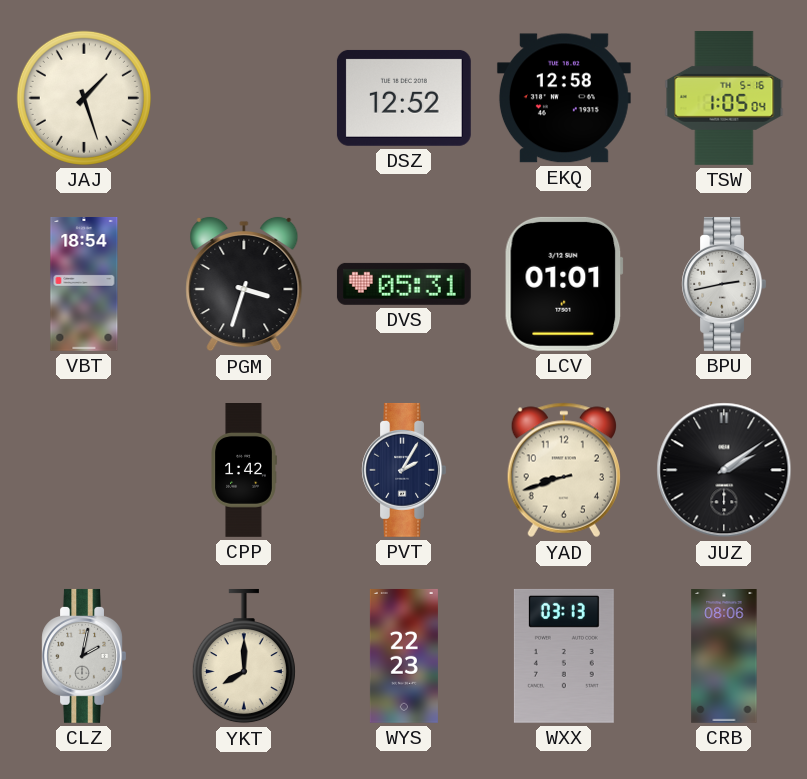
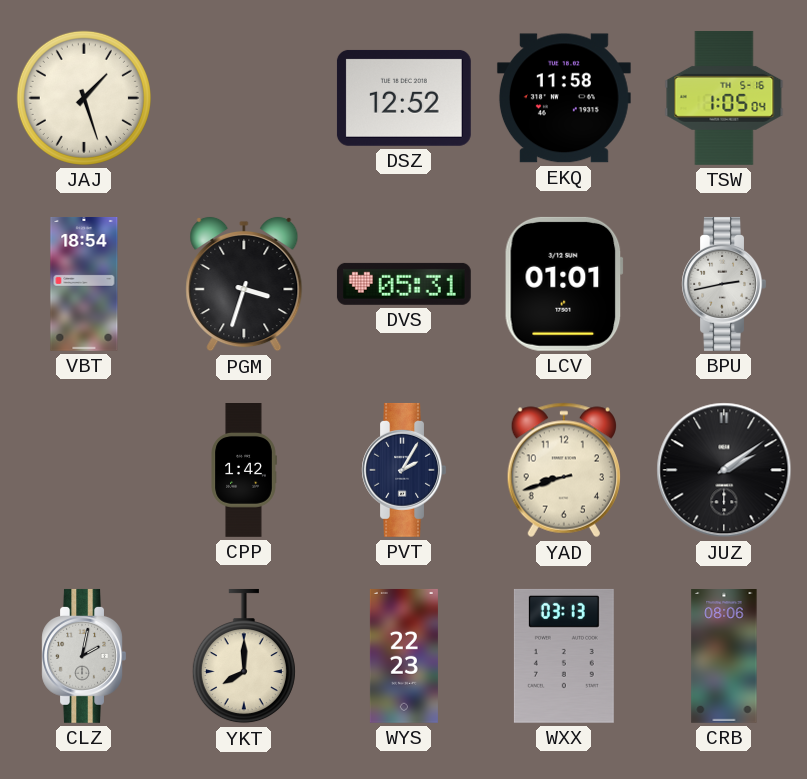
EKQ: 12:58 -> 11:58 (564, 98)
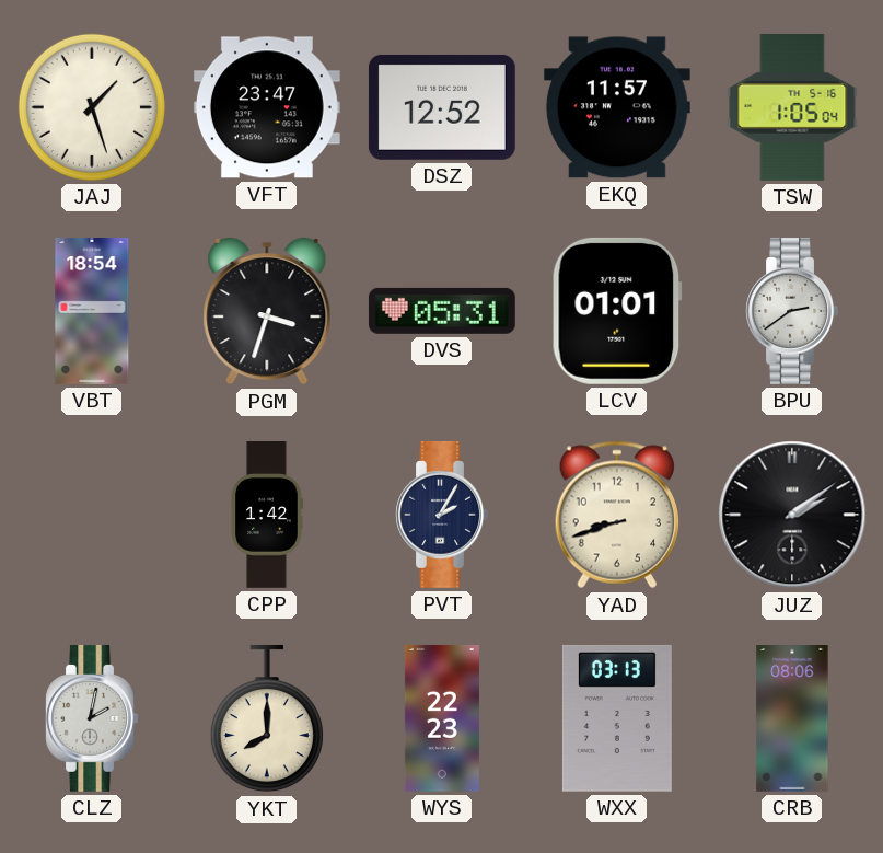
VFT: none -> 23:47 (267, 107)
EKQ: 11:58 -> 11:57 (617, 107)
BPU: 2:43 -> 2:39 (792, 311)
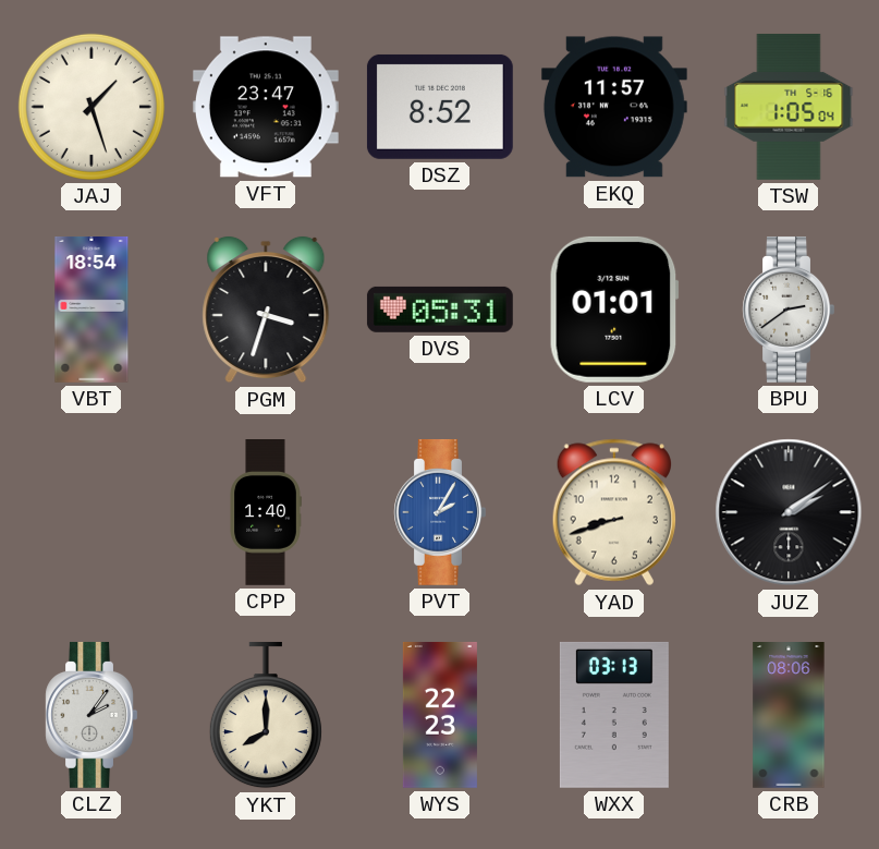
DSZ: 12:52 -> 8:52 (440, 107)
CPP: 1:42 -> 1:40 (266, 513)
PVT dial: navy -> blue (440, 512)
CLZ: 2:02 -> 2:06 (91, 715)
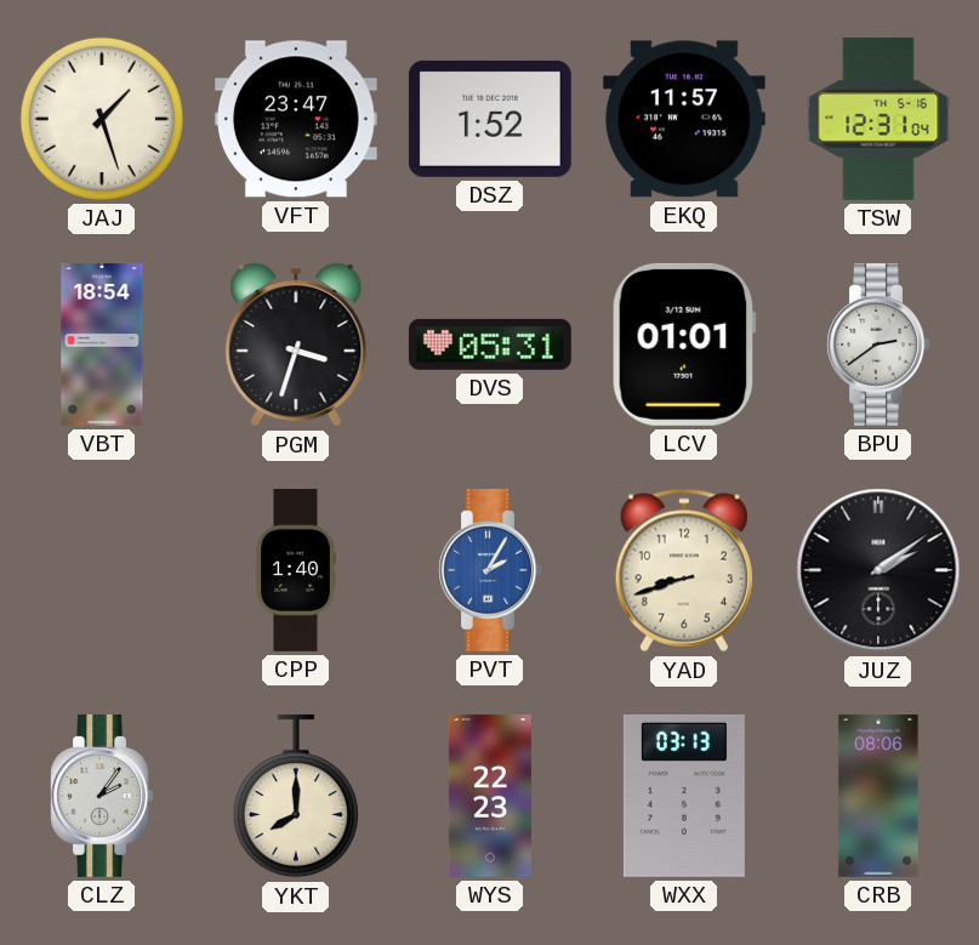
DSZ: 8:52 -> 1:52 (490, 119)
TSW: 1:05 -> 12:31 (878, 119)
